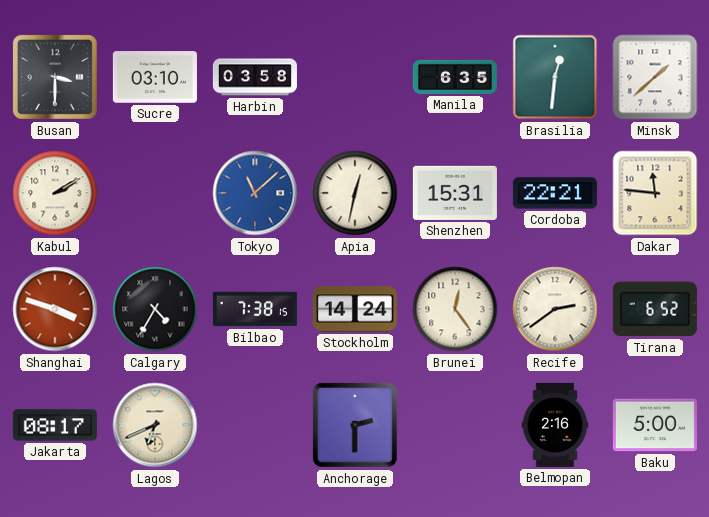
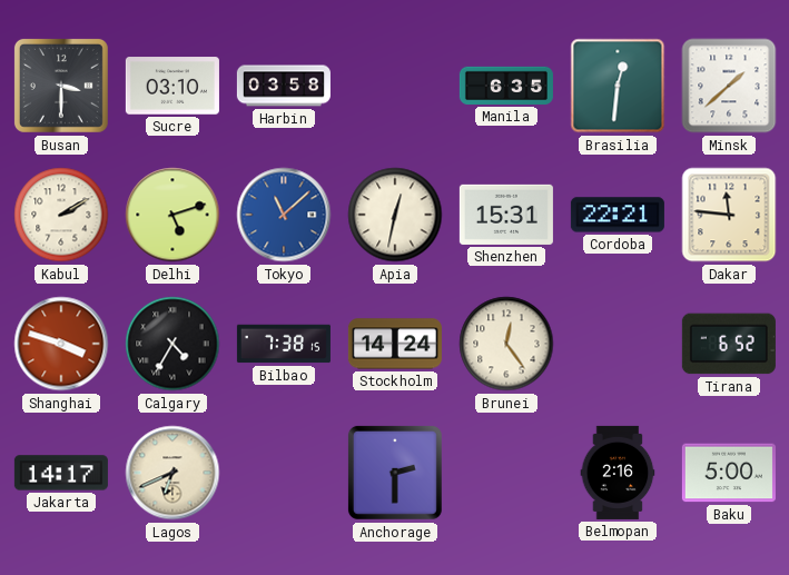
Delhi: none -> 5:12 (172, 215)
Recife: 2:39 -> none (555, 309)
Jakarta: 08:17 -> 14:17 (61, 473)
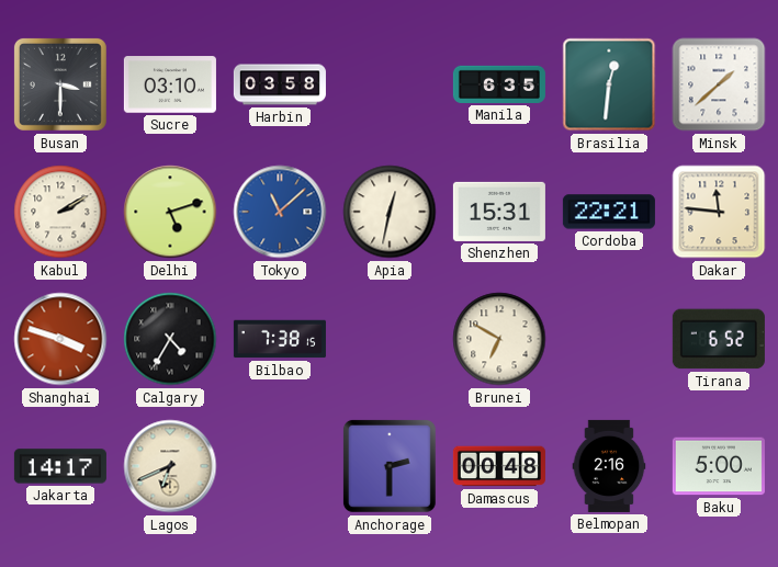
Stockholm: 14:24 -> none (395, 344)
Brunei: 12:24 -> 6:50 (499, 339)
Damascus: none -> 00:48 (499, 466)
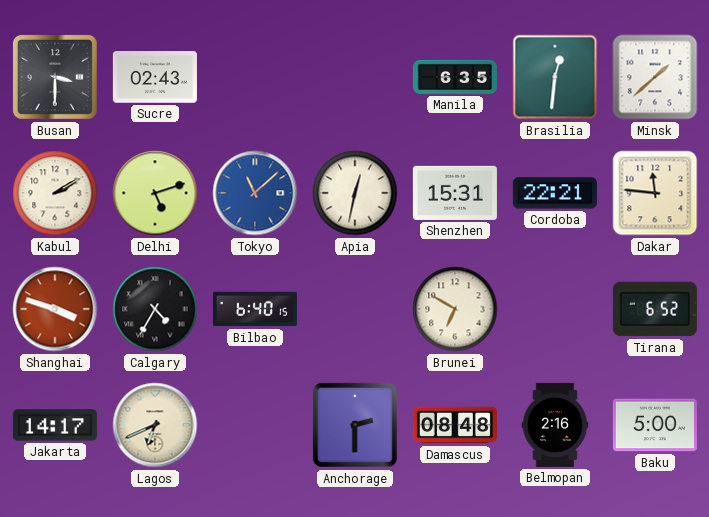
Sucre: 03:10 -> 02:43 (155, 77)
Harbin: 03:58 -> none (280, 84)
Bilbao: 7:38 -> 6:40 (255, 309)
Damascus: 00:48 -> 08:48 (455, 425)
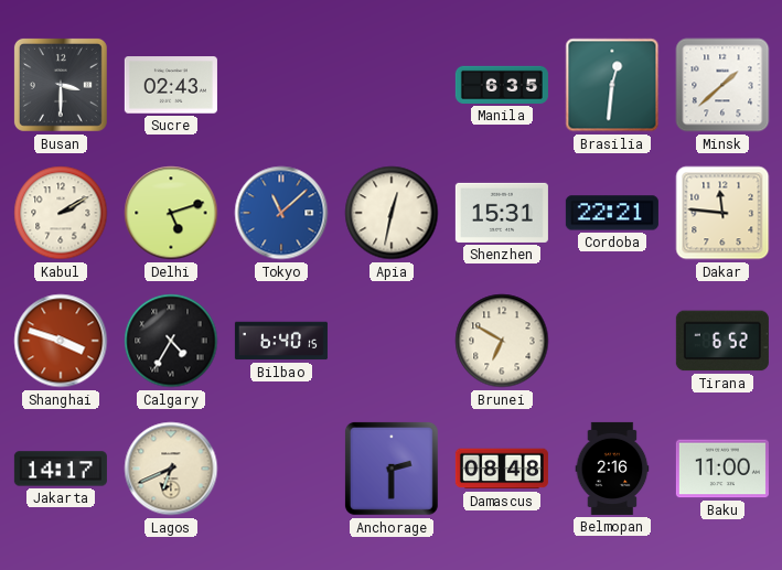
Baku: 5:00 -> 11:00 (722, 469)
